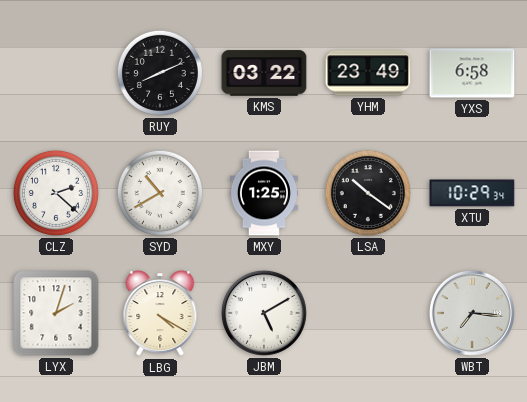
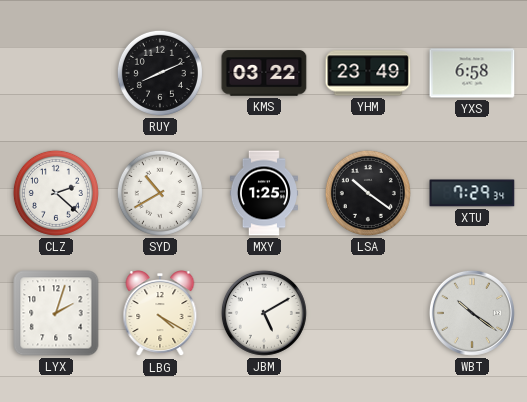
XTU: 10:29 -> 7:29 (472, 193)
WBT: 7:16 -> 10:21 (472, 313)
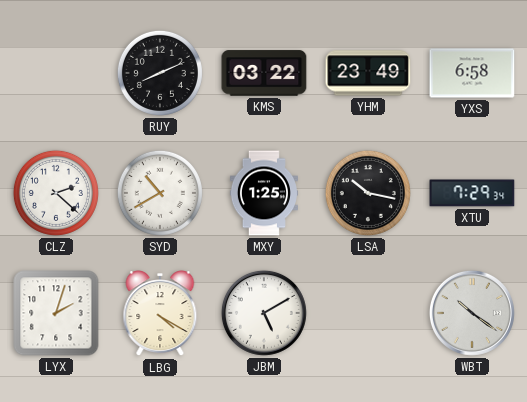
LSA: 10:21 -> 10:17 (368, 193)
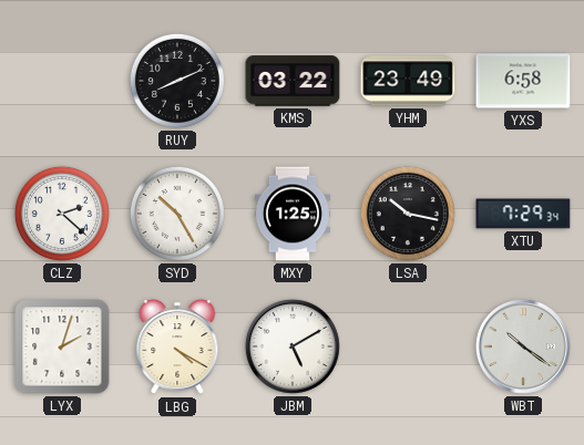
SYD: 10:40 -> 10:25 (177, 214)
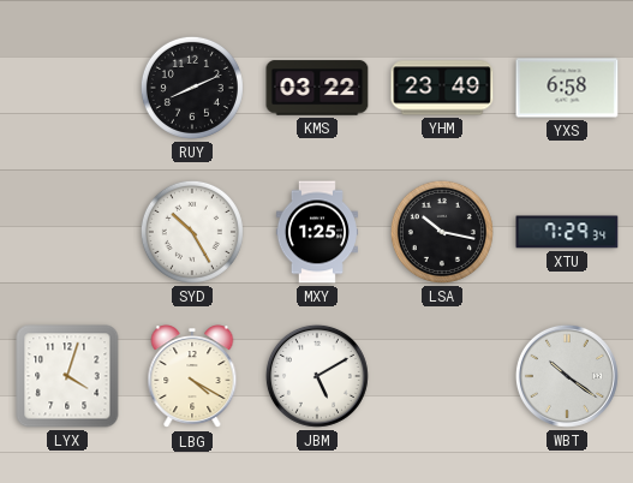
CLZ: 2:22 -> none (62, 214)
LYX: 2:03 -> 4:03 (67, 376)
